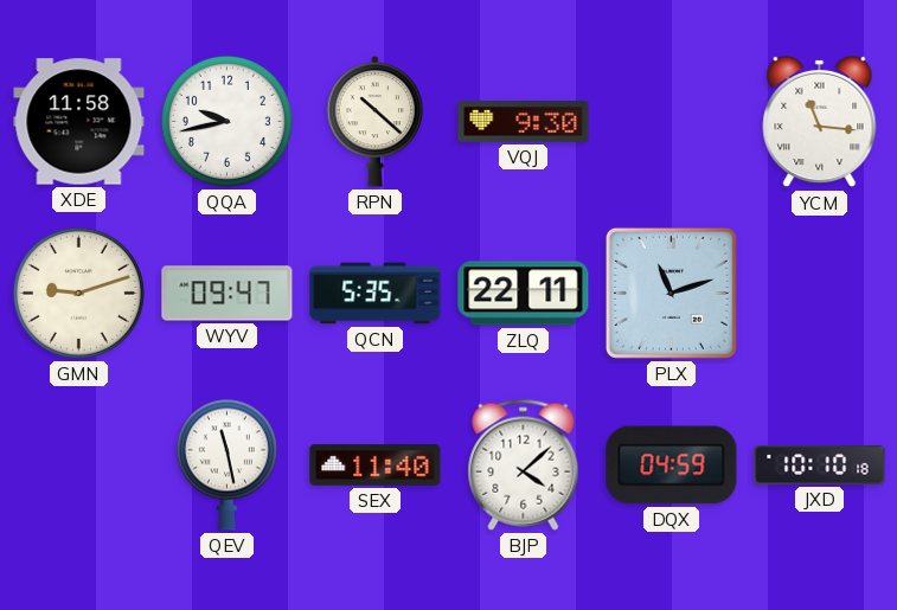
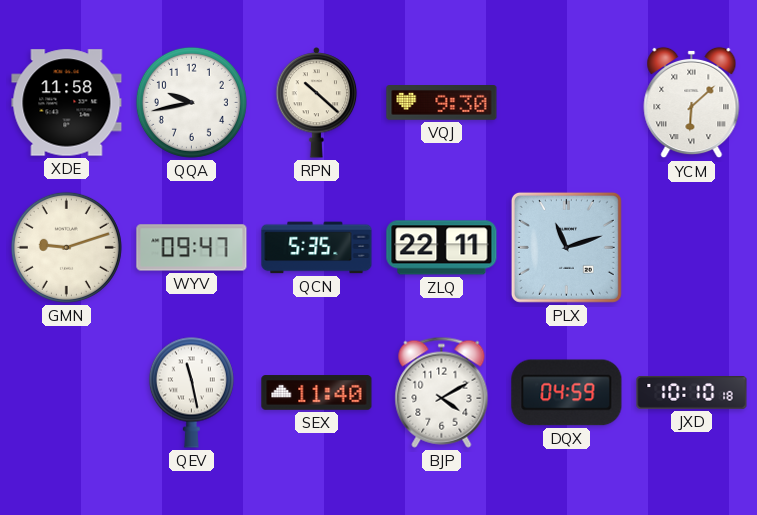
YCM: 11:16 -> 6:08 (692, 103)
BJP: 4:08 -> 4:10 (442, 392)
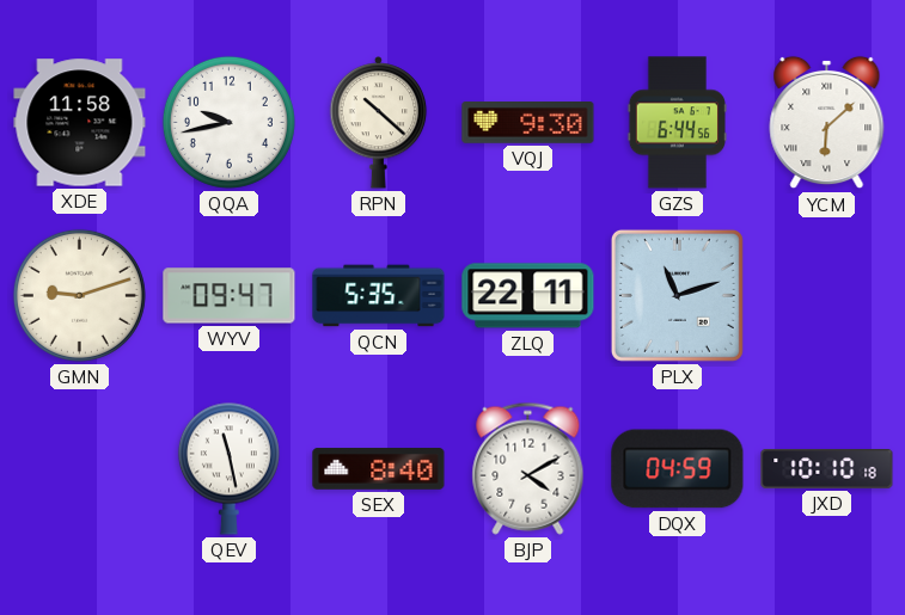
GZS: none -> 6:44 (677, 123)
SEX: 11:40 -> 8:40 (379, 469)
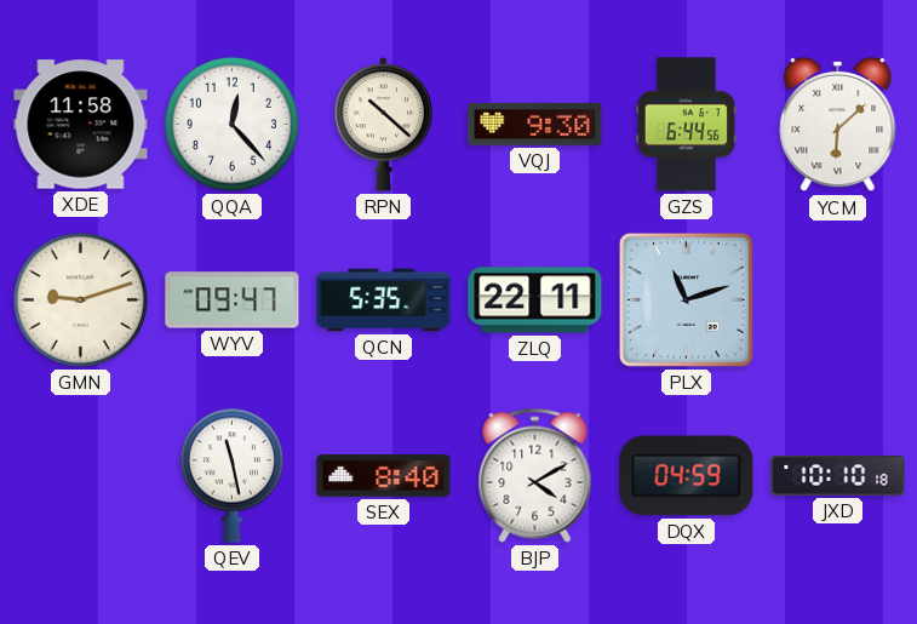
QQA: 9:43 -> 12:23 (231, 124)
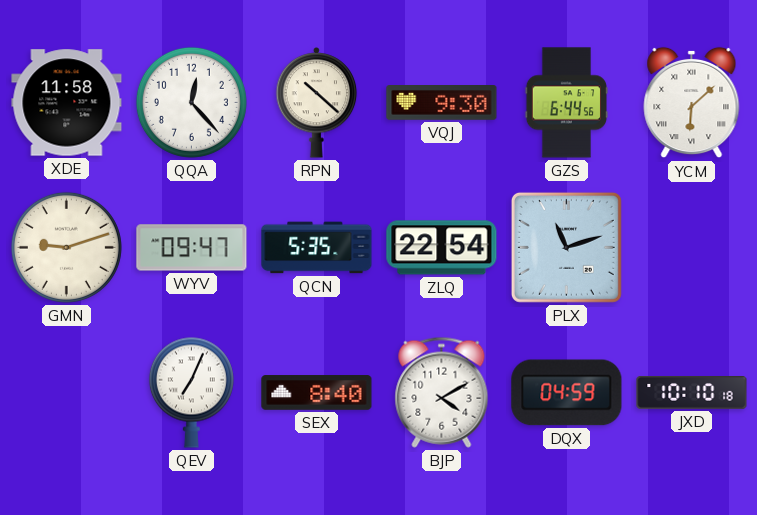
ZLQ: 22:11 -> 22:54 (442, 248)
QEV: 11:28 -> 7:04 (191, 392)
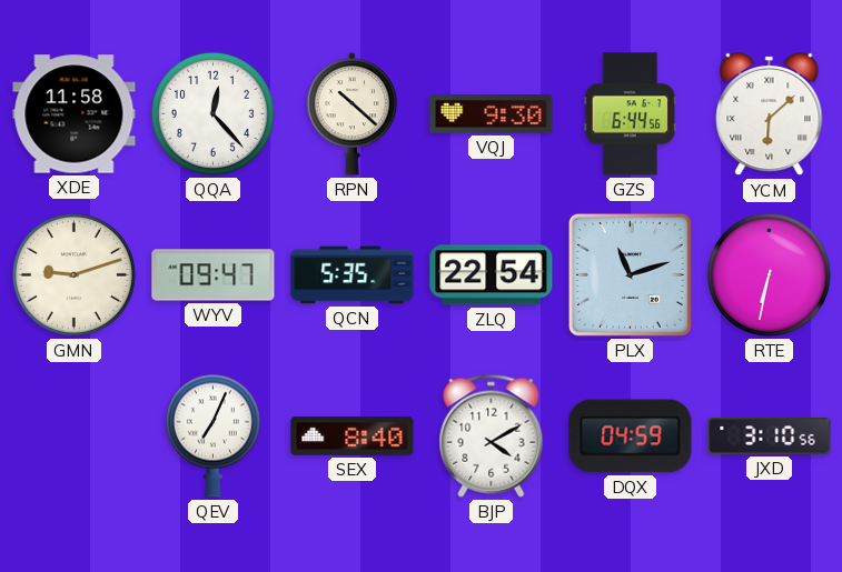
RTE: none -> 6:32 (769, 274)
JXD: 10:10 -> 3:10 (770, 436)
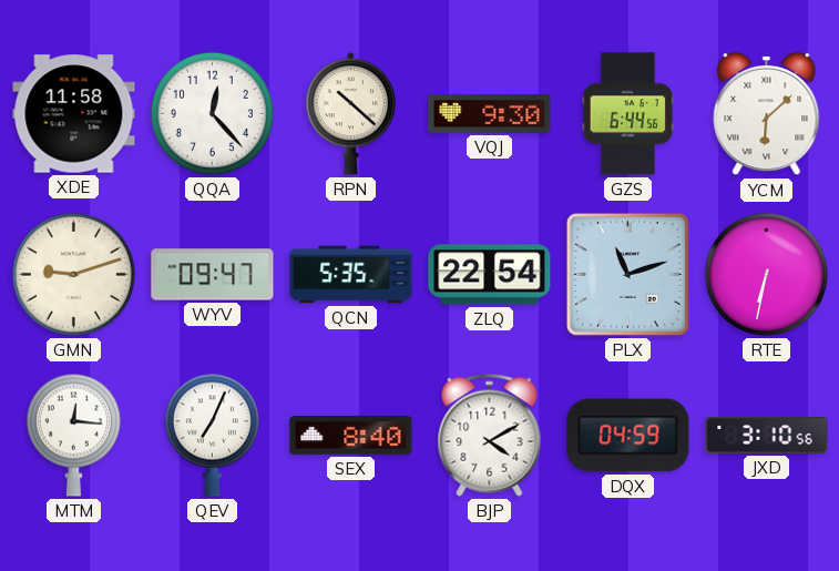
MTM: none -> 12:16 (73, 435)
